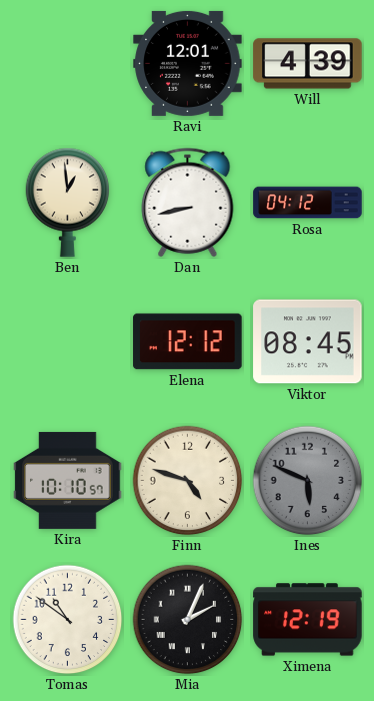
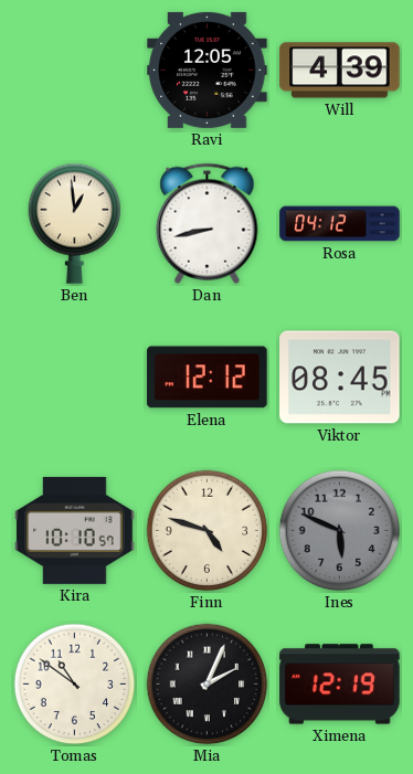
Ravi: 12:01 -> 12:05 (208, 70)
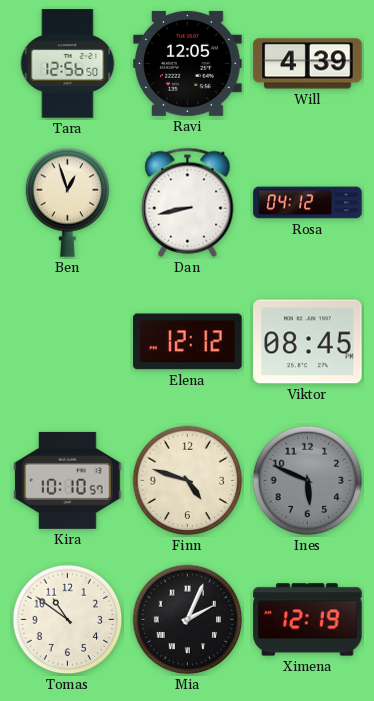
Tara: none -> 12:56 (68, 64)
Ben: 12:59 -> 12:57 (68, 202)
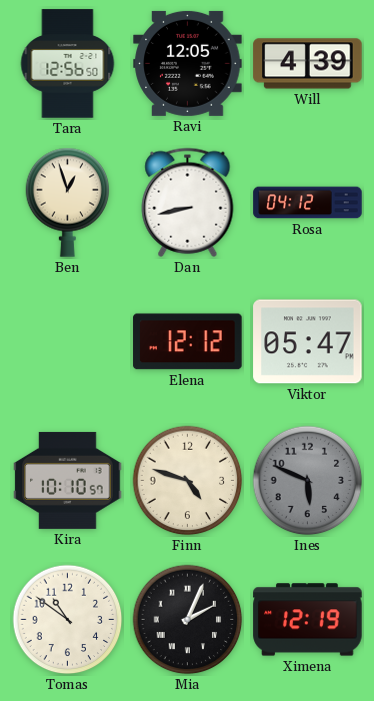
Viktor: 08:45 -> 05:47 (308, 342)
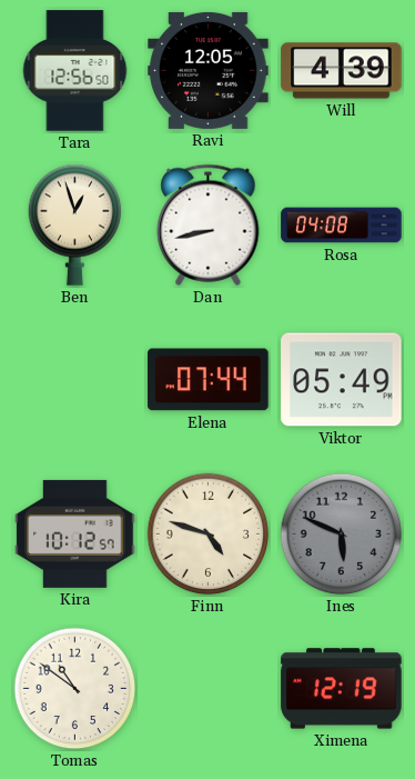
Rosa: 04:12 -> 04:08 (342, 226)
Elena: 12:12 -> 07:44 (209, 380)
Viktor: 05:47 -> 05:49 (342, 380)
Kira: 10:10 -> 10:12 (75, 533)
Mia: 2:04 -> none (188, 620)
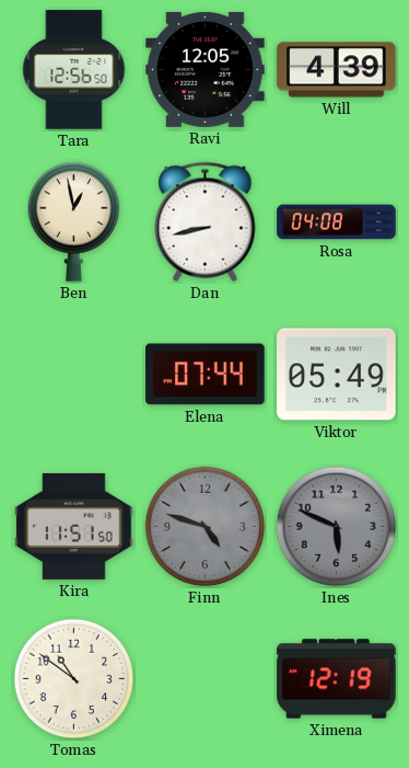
Ben: 12:57 -> 12:58 (74, 221)
Kira: 10:12 -> 11:51 (74, 526)
Finn dial: cream -> grey (206, 527)
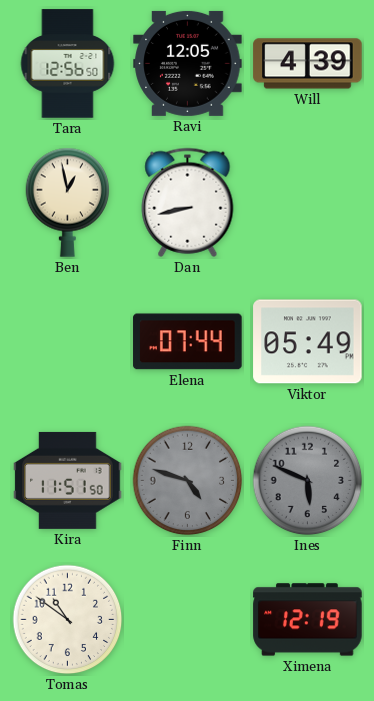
Rosa: 04:08 -> none (337, 222)
